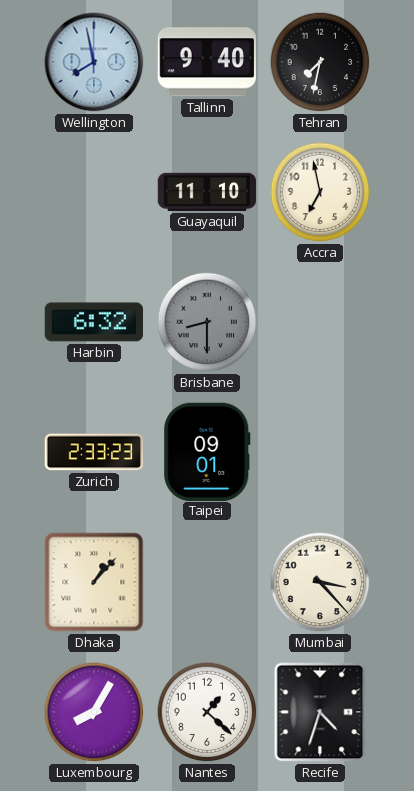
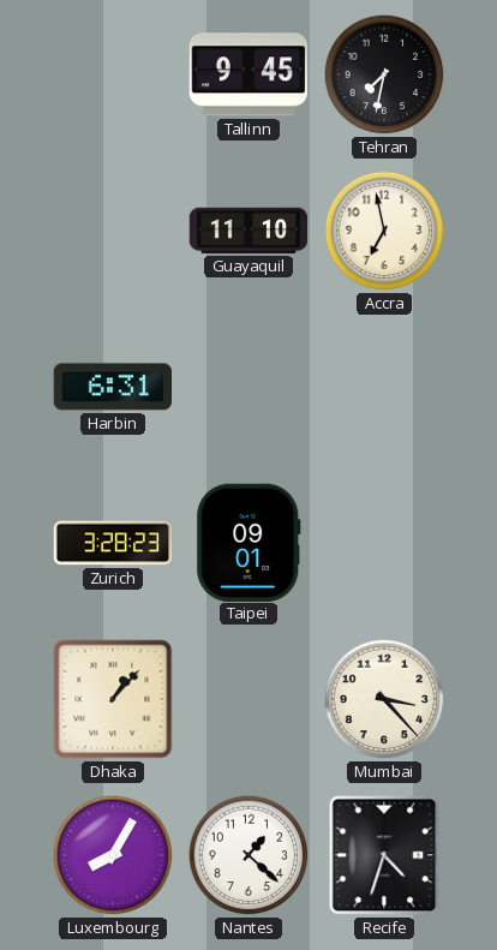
Wellington: 7:58 -> none (94, 62)
Tallinn: 9:40 -> 9:45 (247, 74)
Harbin: 6:32 -> 6:31 (112, 387)
Brisbane: 8:30 -> none (207, 322)
Zurich: 2:33 -> 3:28 (113, 543)
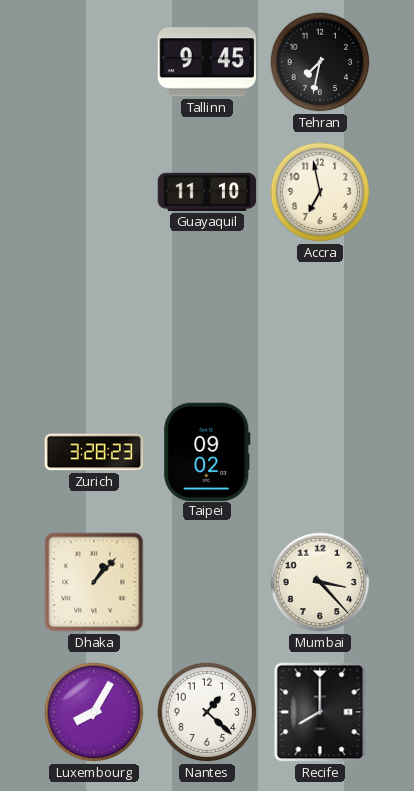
Harbin: 6:31 -> none (112, 387)
Taipei: 09:01 -> 09:02 (207, 451)
Recife: 4:33 -> 8:00 (320, 712)
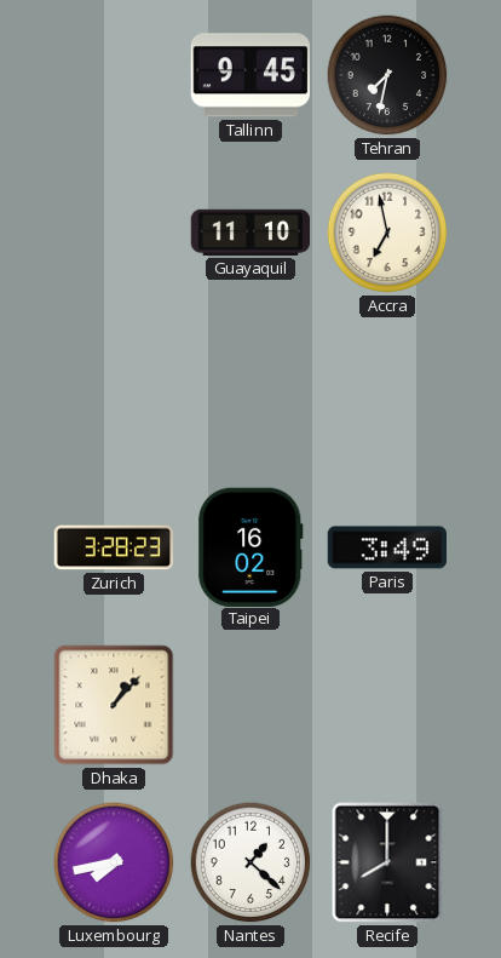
Taipei: 09:02 -> 16:02 (250, 546)
Paris: none -> 3:49 (387, 547)
Mumbai: 3:23 -> none (320, 582)
Luxembourg: 8:05 -> 7:43 (114, 862)
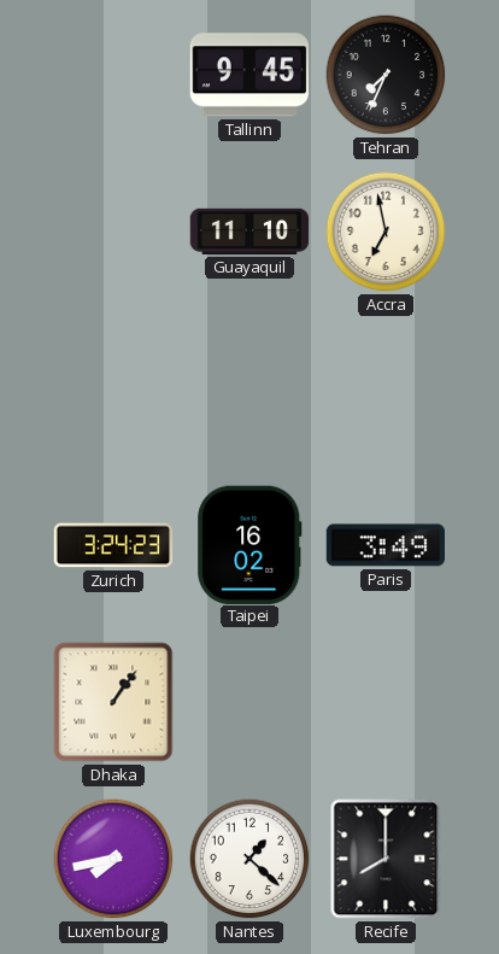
Tehran: 7:32 -> 7:34 (386, 75)
Zurich: 3:28 -> 3:24 (113, 545)
Dhaka: 1:07 -> 1:06 (113, 702)
